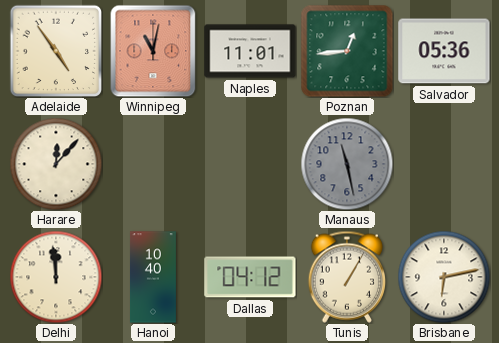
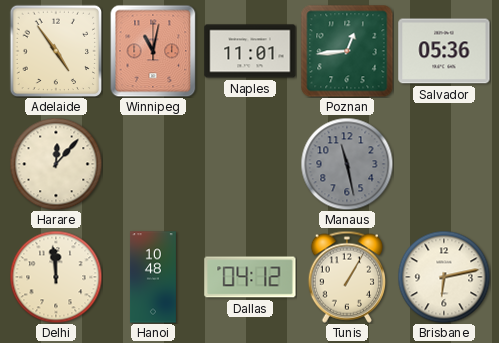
Hanoi: 10:40 -> 10:48 (153, 277)
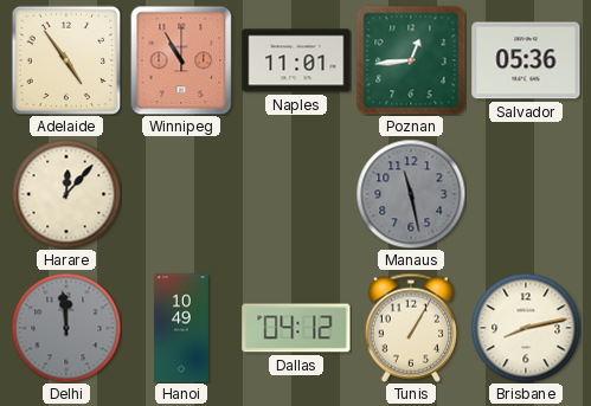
Winnipeg: 11:02 -> 10:55 (181, 60)
Delhi dial: cream -> grey (66, 328)
Hanoi: 10:48 -> 10:49 (181, 328)
Brisbane: 6:13 -> 8:13 (526, 328)
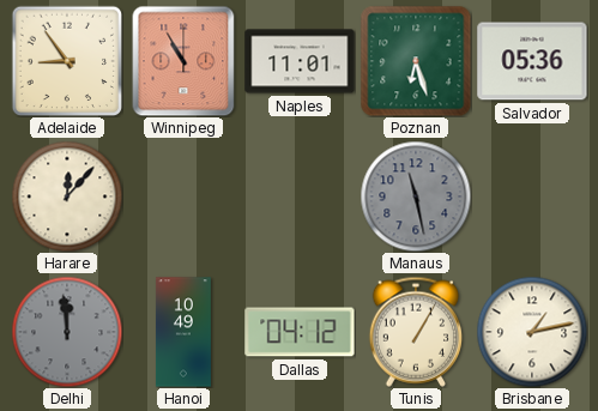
Adelaide: 4:54 -> 8:54 (67, 61)
Poznan: 12:44 -> 6:27 (416, 61)
Brisbane: 8:13 -> 1:13 (532, 332)
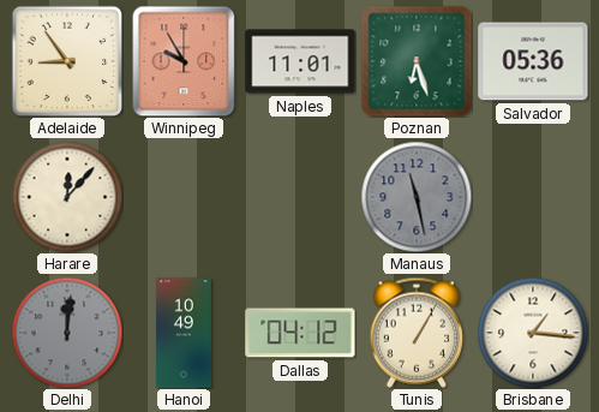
Winnipeg: 10:55 -> 9:55 (184, 61)
Delhi: 11:59 -> 12:01 (67, 333)
Brisbane: 1:13 -> 1:16 (533, 333)
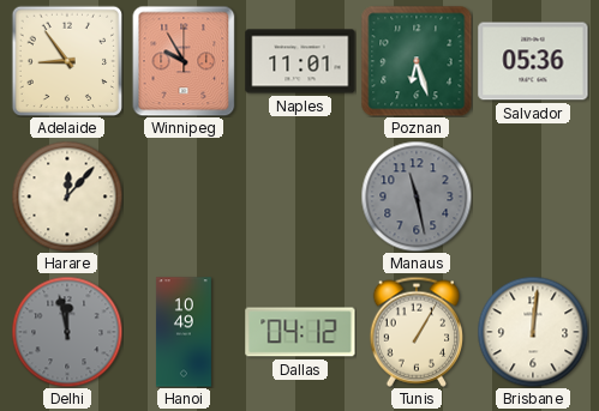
Delhi: 12:01 -> 11:58 (67, 332)
Brisbane: 1:16 -> 12:01 (533, 332)
